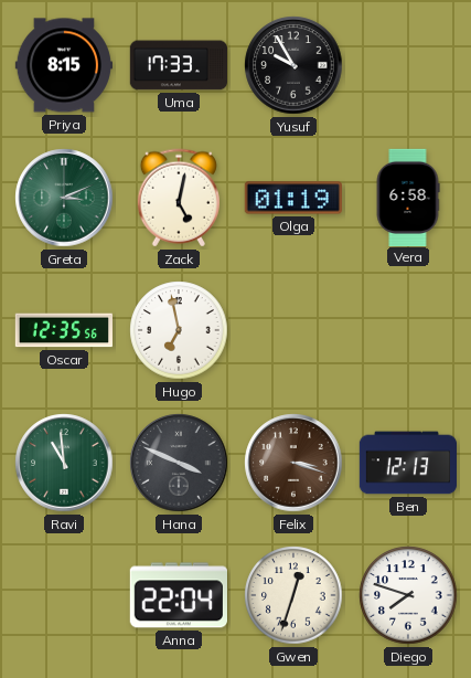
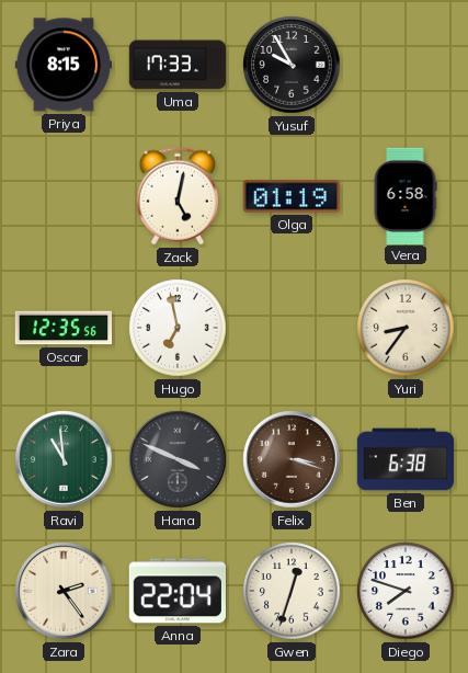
Greta: 3:11 -> none (64, 198)
Yuri: none -> 8:36 (406, 328)
Ben: 12:13 -> 6:38 (406, 459)
Zara: none -> 2:24 (64, 591)
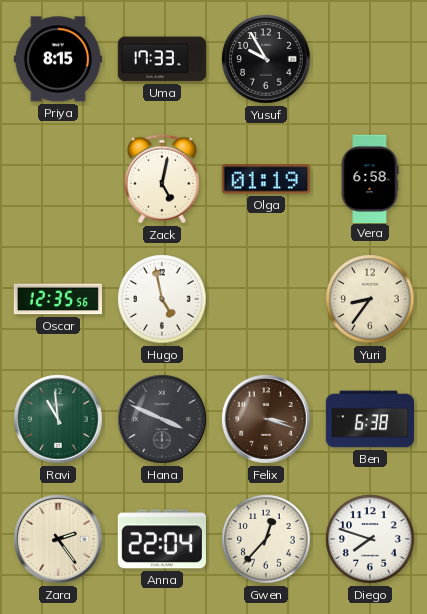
Hugo: 6:58 -> 4:58 (162, 299)
Gwen: 12:33 -> 12:37 (266, 539)
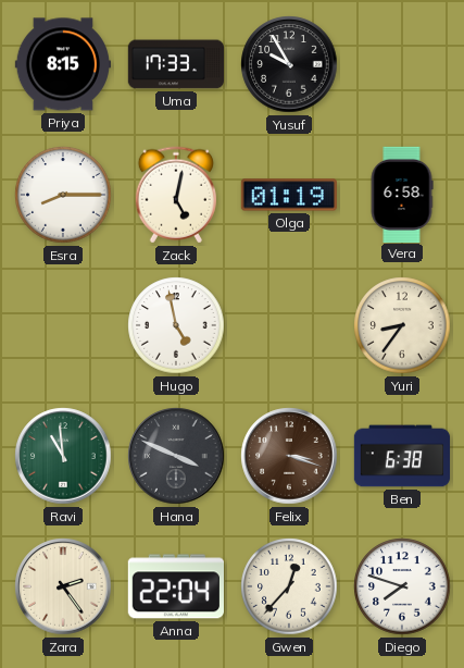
Esra: none -> 8:15 (63, 195)
Oscar: 12:35 -> none (57, 299)
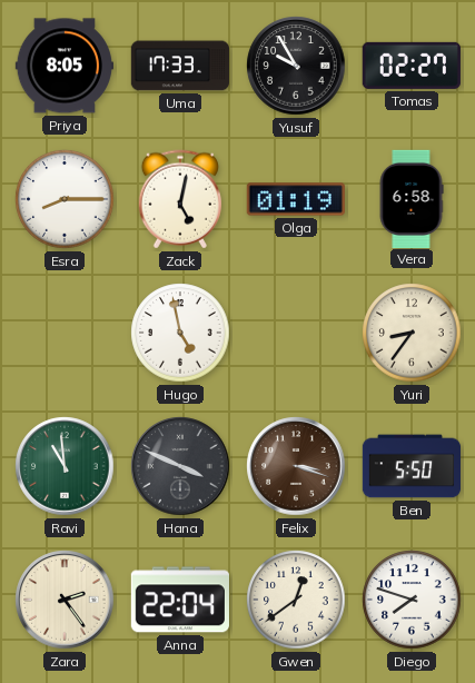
Priya: 8:15 -> 8:05 (63, 66)
Tomas: none -> 02:27 (412, 66)
Ben: 6:38 -> 5:50 (412, 466)
Gwen: 12:37 -> 12:39 (296, 600)
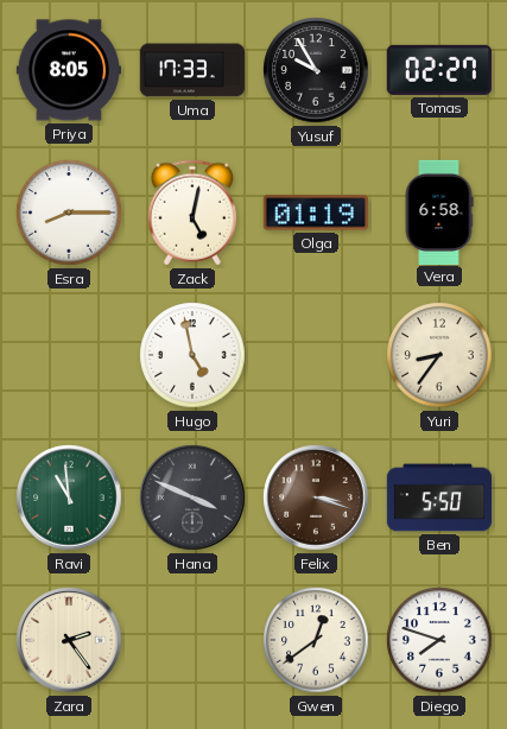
Anna: 22:04 -> none (180, 600)
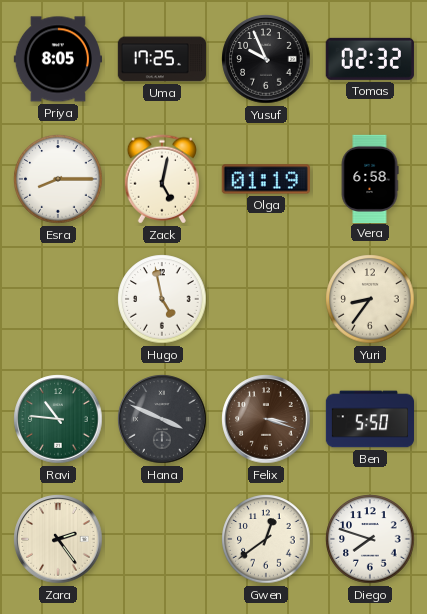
Uma: 17:33 -> 17:25 (161, 59)
Yusuf: 9:55 -> 9:56 (266, 59)
Tomas: 02:27 -> 02:32 (370, 59)
Ravi: 10:59 -> 10:46 (58, 419)
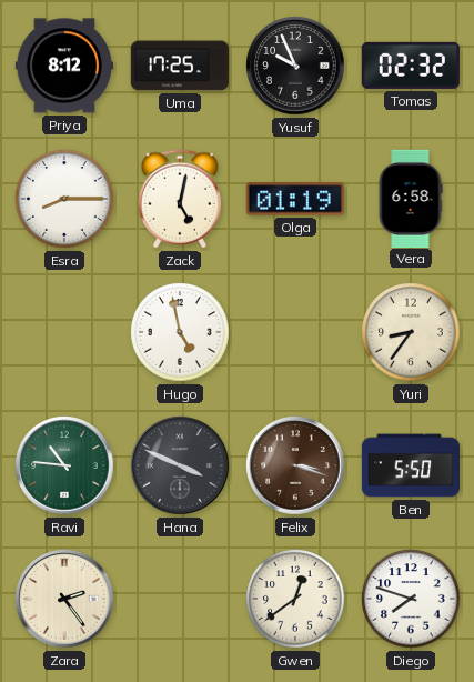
Priya: 8:05 -> 8:12 (63, 66)
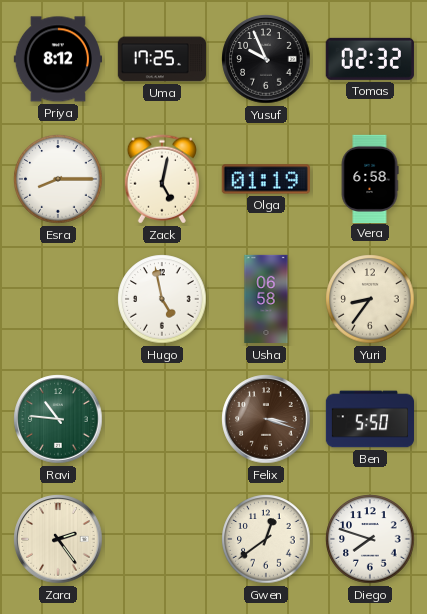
Usha: none -> 06:58 (266, 299)
Hana: 3:49 -> none (180, 465)
